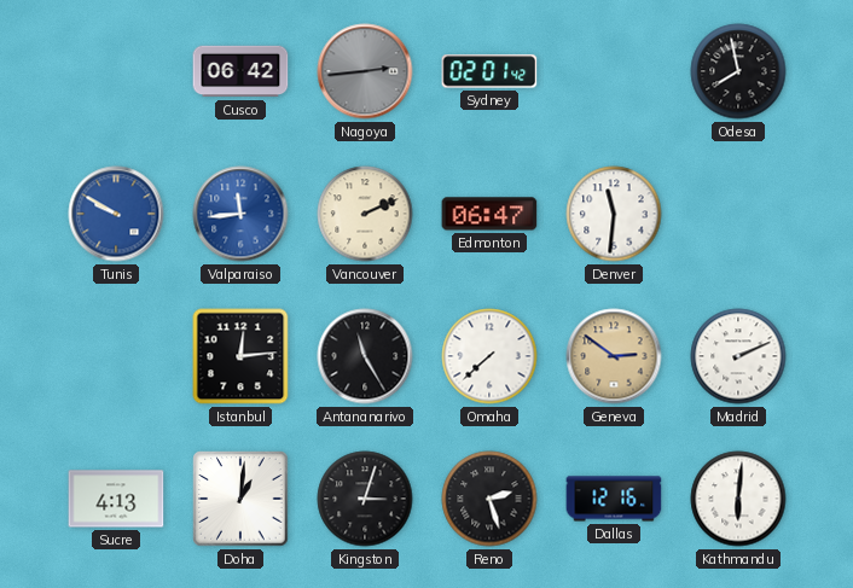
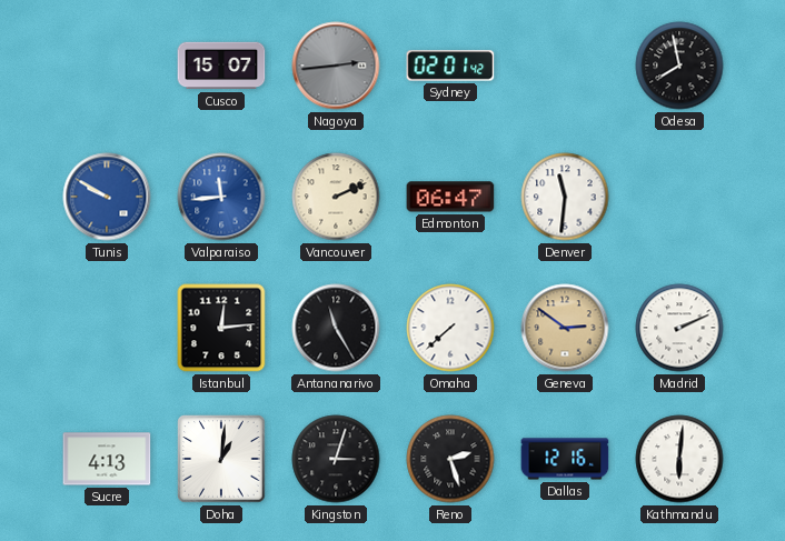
Cusco: 06:42 -> 15:07 (221, 66)
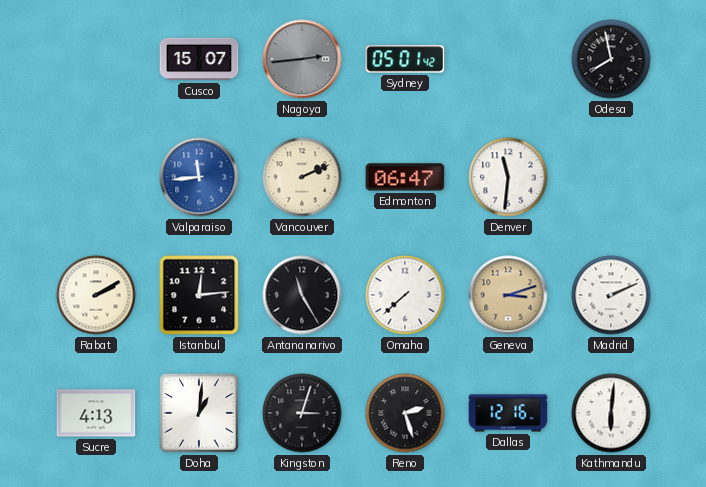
Sydney: 02:01 -> 05:01 (405, 59)
Tunis: 9:50 -> none (107, 197)
Rabat: none -> 2:10 (96, 295)
Geneva: 2:51 -> 3:12 (508, 295)
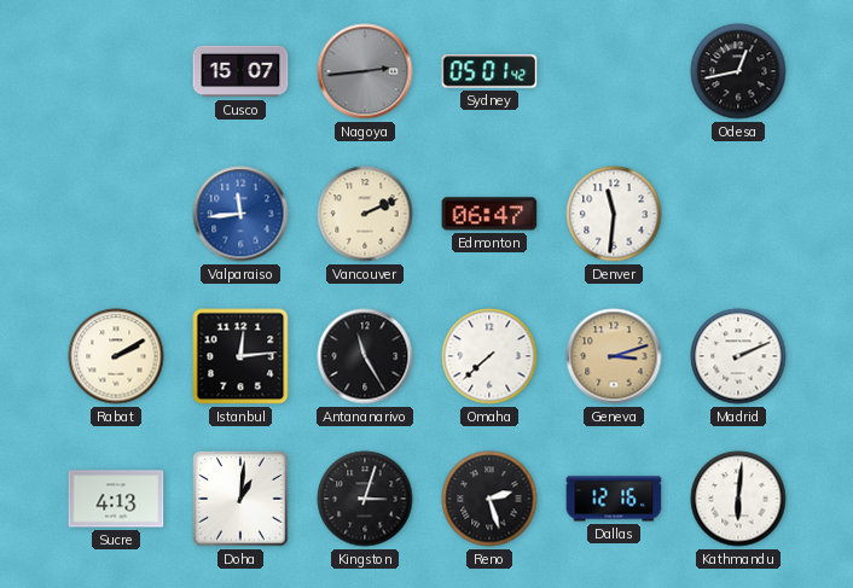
Odesa: 7:58 -> 12:43 (738, 71)
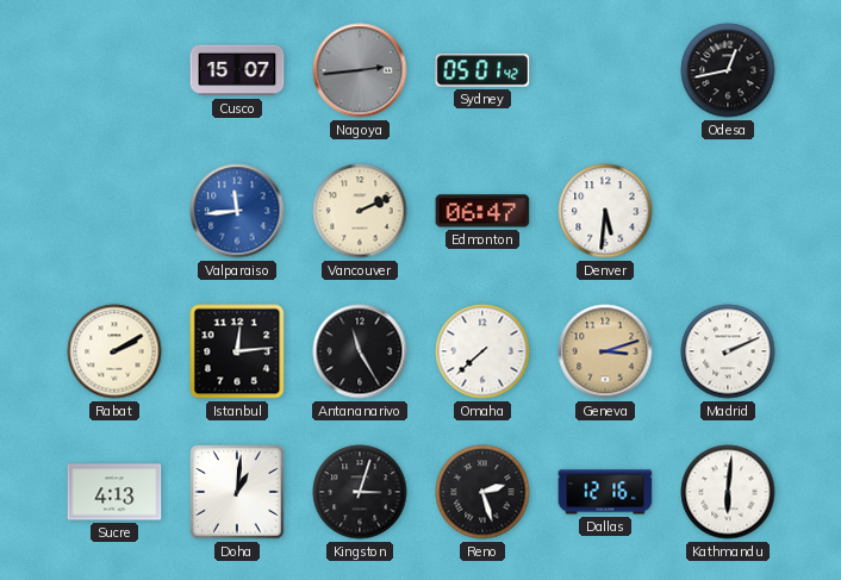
Denver: 11:31 -> 5:31 (605, 211)
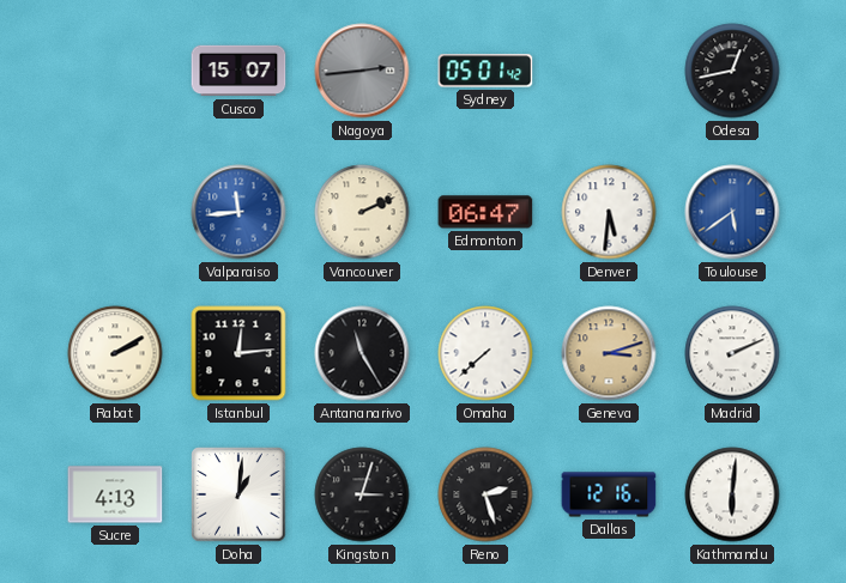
Toulouse: none -> 5:39 (732, 212)
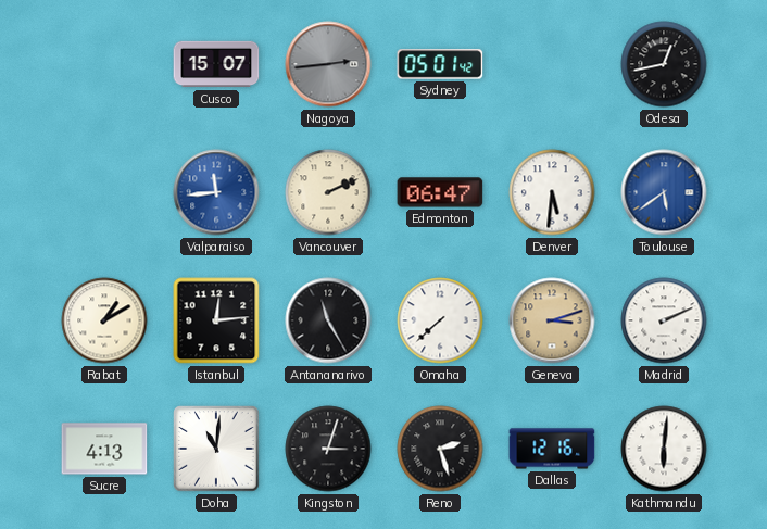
Rabat: 2:10 -> 1:10 (104, 320)
Doha: 1:01 -> 11:01 (216, 449)
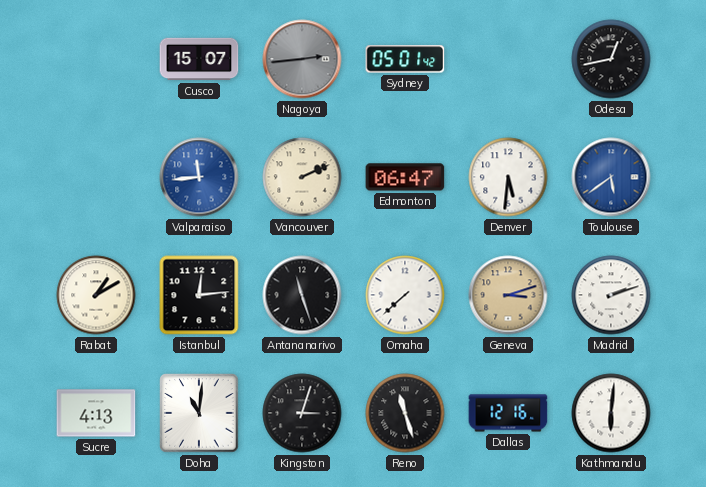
Antananarivo: 11:25 -> 11:27 (302, 295)
Madrid: 2:11 -> 2:12 (611, 295)
Reno: 2:27 -> 11:27 (405, 413)
